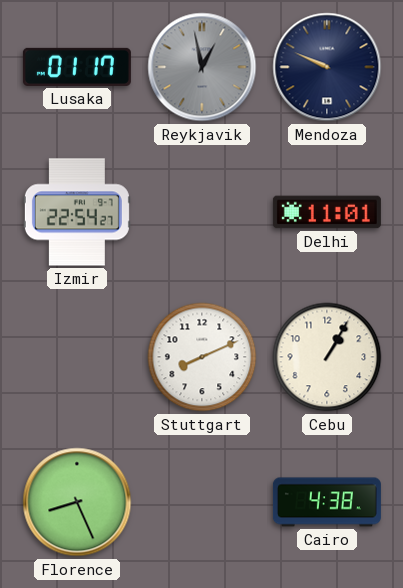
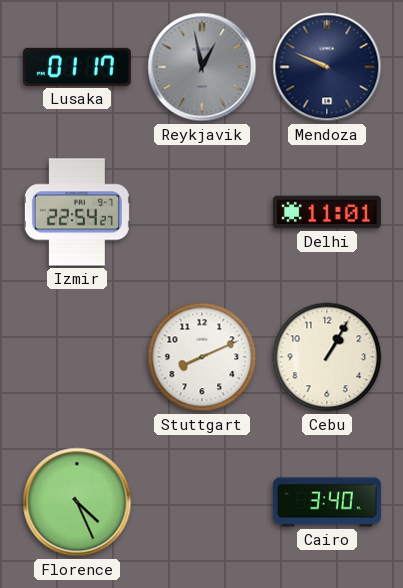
Florence: 8:26 -> 4:26 (77, 502)
Cairo: 4:38 -> 3:40 (327, 502)
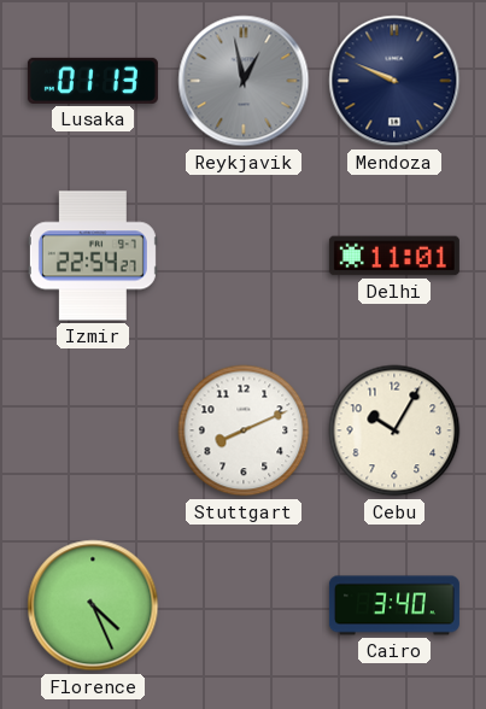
Lusaka: 01:17 -> 01:13 (93, 81)
Cebu: 1:05 -> 10:05 (394, 430)
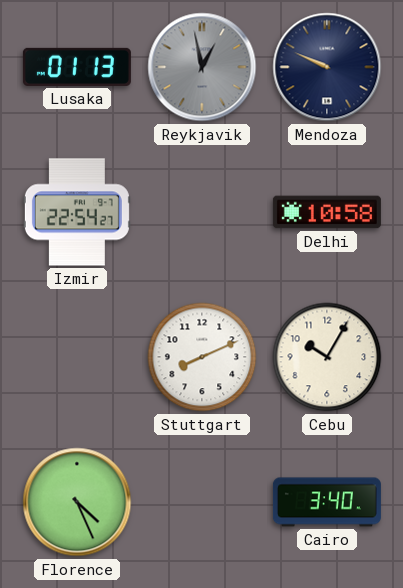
Delhi: 11:01 -> 10:58 (327, 212)
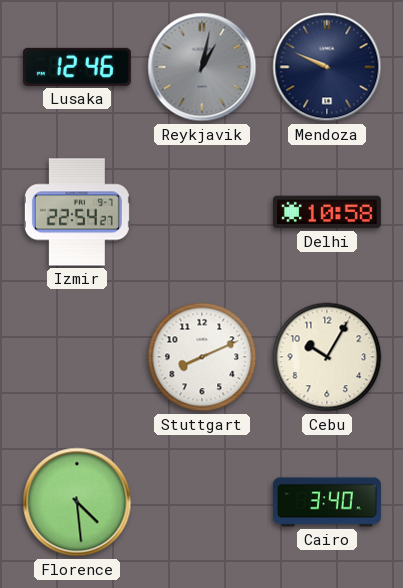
Lusaka: 01:13 -> 12:46 (77, 67)
Reykjavik: 12:58 -> 1:02 (202, 67)
Florence: 4:26 -> 4:29 (77, 502)
